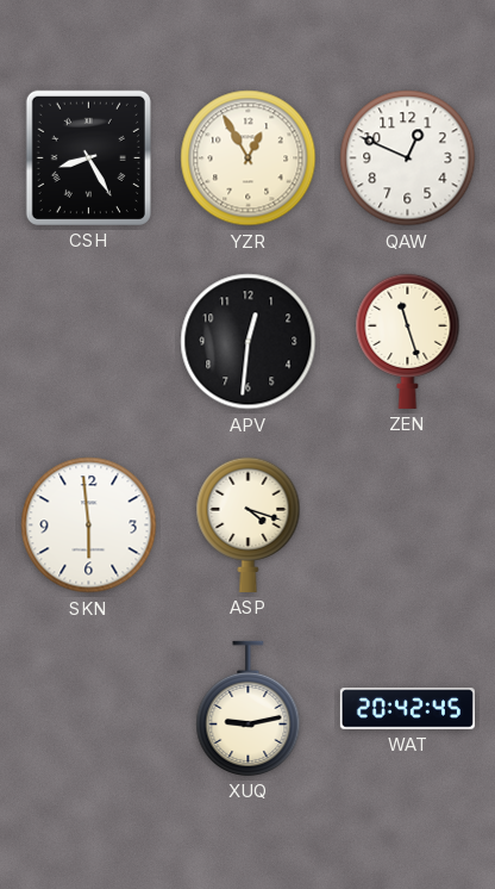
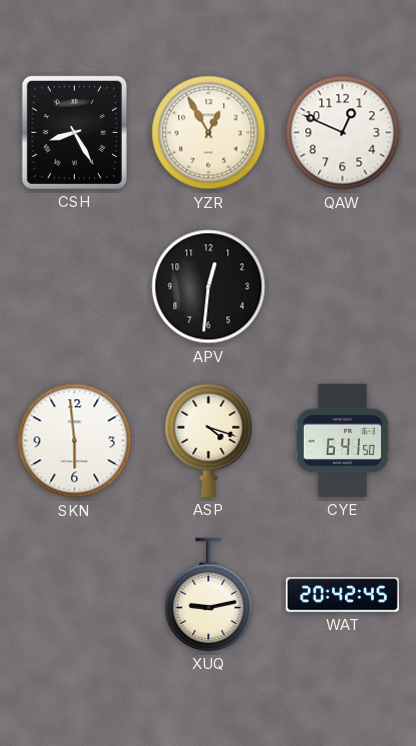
ZEN: 11:27 -> none (408, 341)
CYE: none -> 6:41 (342, 440)
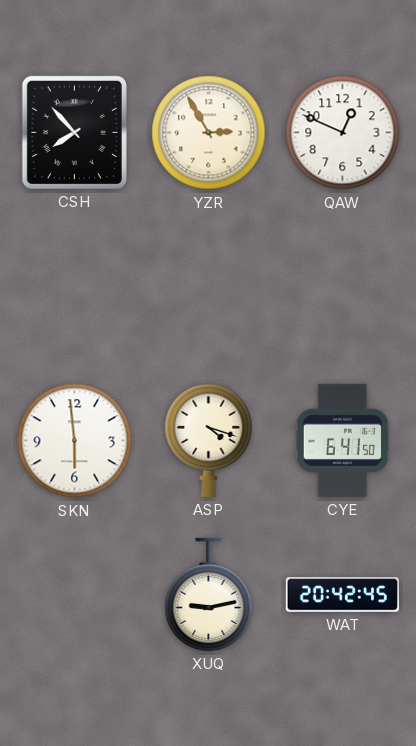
CSH: 8:25 -> 7:53 (74, 132)
YZR: 12:55 -> 2:55 (209, 133)
APV: 12:31 -> none (209, 287)
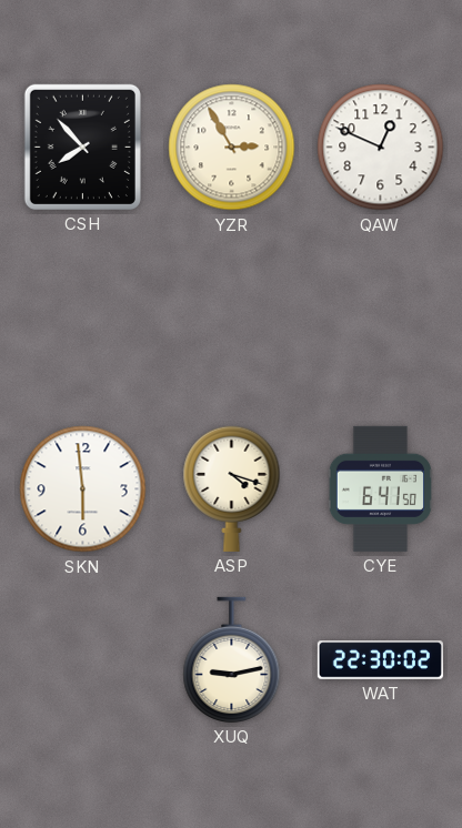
WAT: 20:42 -> 22:30 (380, 660)
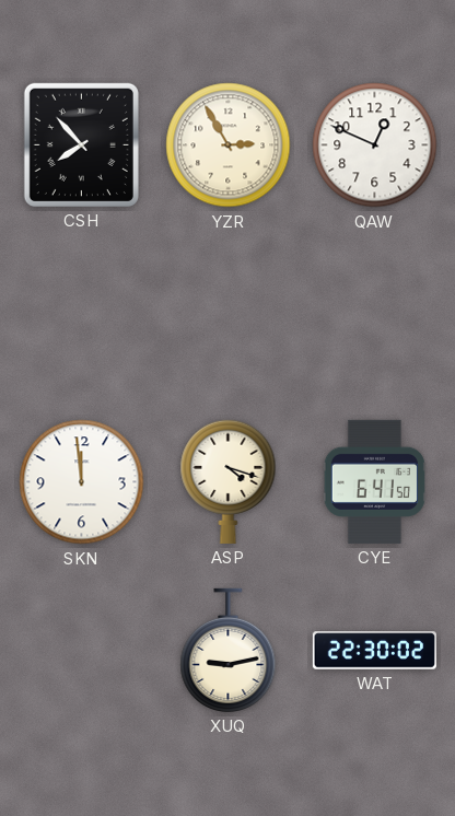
SKN: 5:59 -> 11:59 (82, 482)
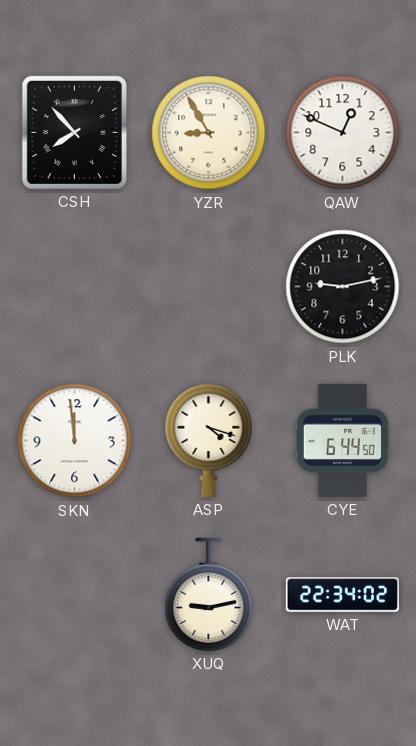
YZR: 2:55 -> 8:55 (209, 133)
PLK: none -> 9:13 (343, 287)
CYE: 6:41 -> 6:44 (342, 440)
WAT: 22:30 -> 22:34 (342, 595)
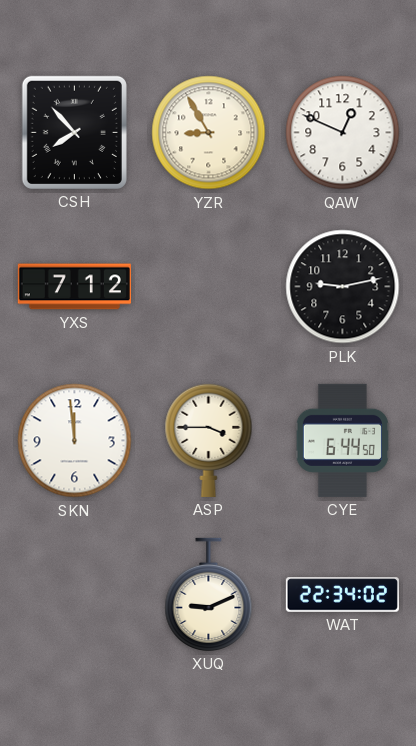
YXS: none -> 7:12 (74, 287)
ASP: 4:18 -> 3:45 (209, 440)
XUQ: 9:13 -> 9:11 (209, 594)
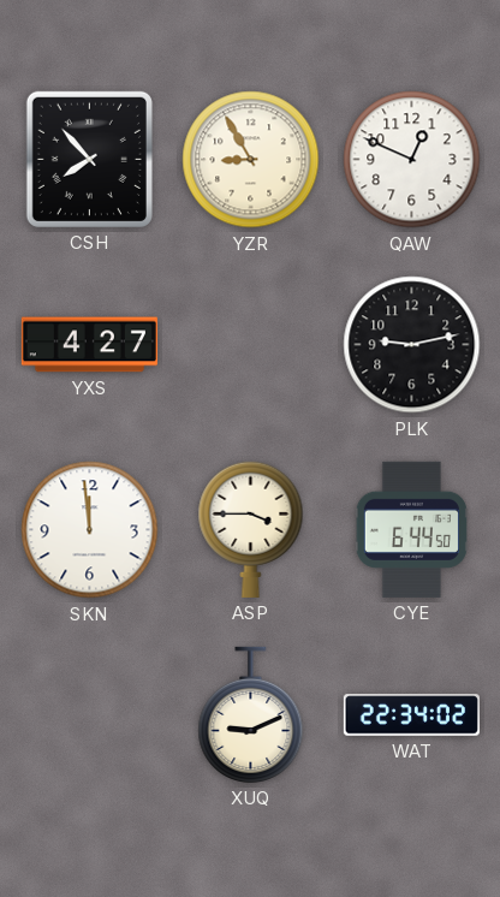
YXS: 7:12 -> 4:27 (89, 345)
